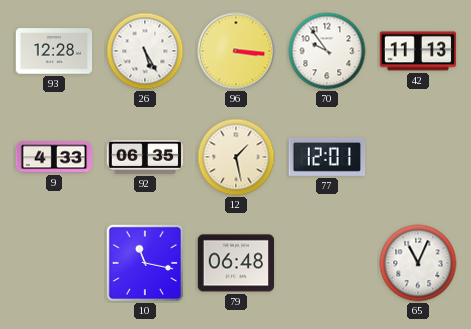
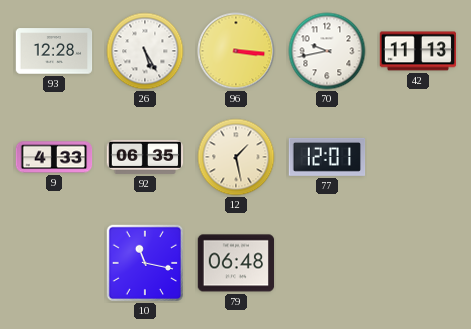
70: 9:54 -> 9:43 (327, 51)
65: 11:04 -> none (418, 263)
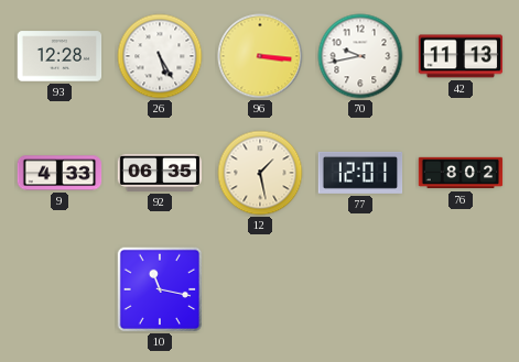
76: none -> 8:02 (461, 173)
79: 06:48 -> none (236, 263)
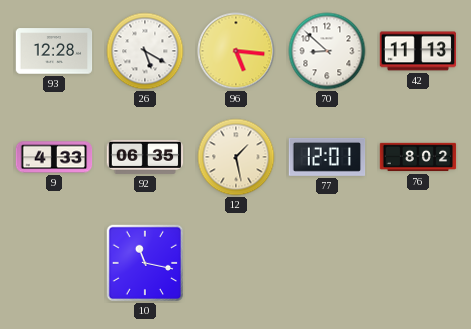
26: 5:25 -> 5:20 (145, 51)
96: 3:16 -> 5:16 (236, 51)
70: 9:43 -> 8:52 (327, 51)
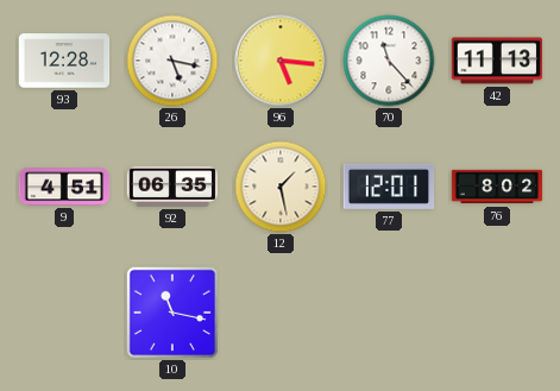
26: 5:20 -> 5:17 (172, 61)
70: 8:52 -> 11:23 (389, 61)
9: 4:33 -> 4:51 (64, 187)
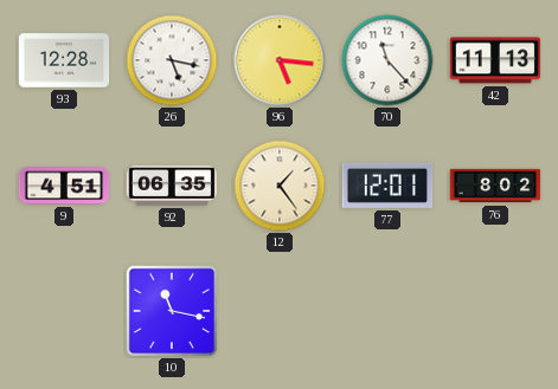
12: 1:28 -> 1:24 (280, 186)
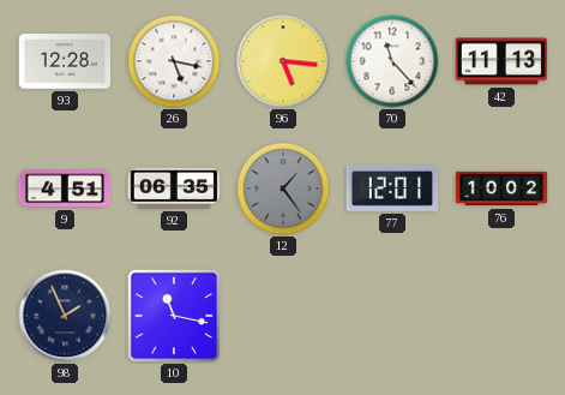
12 dial: cream -> grey (283, 188)
76: 8:02 -> 10:02 (501, 188)
98: none -> 1:56 (65, 316)
